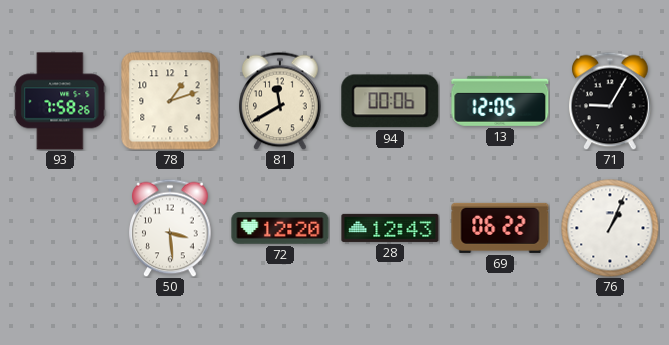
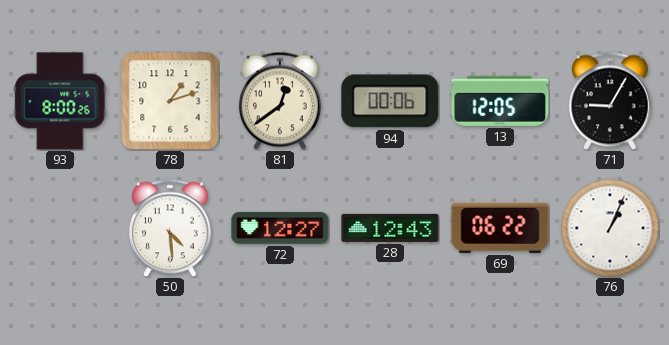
93: 7:58 -> 8:00 (60, 101)
81: 11:40 -> 12:39 (280, 101)
50: 3:29 -> 4:29 (170, 228)
72: 12:20 -> 12:27 (280, 228)
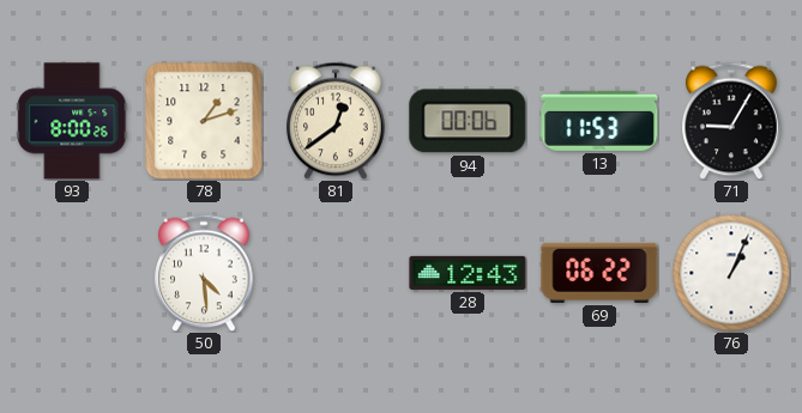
13: 12:05 -> 11:53 (599, 121)
72: 12:27 -> none (280, 228)
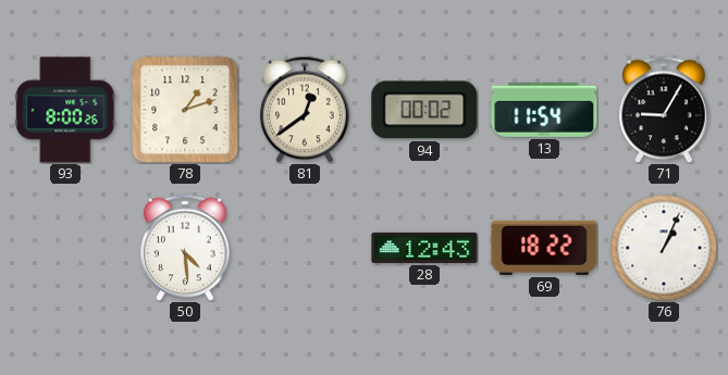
94: 00:06 -> 00:02 (424, 110)
13: 11:53 -> 11:54 (544, 110)
69: 06:22 -> 18:22 (544, 248)
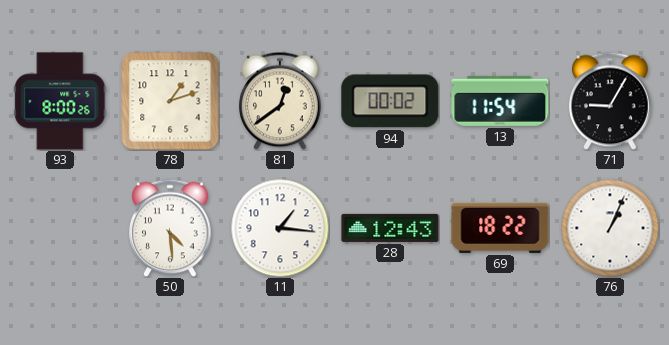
11: none -> 1:16 (280, 228)
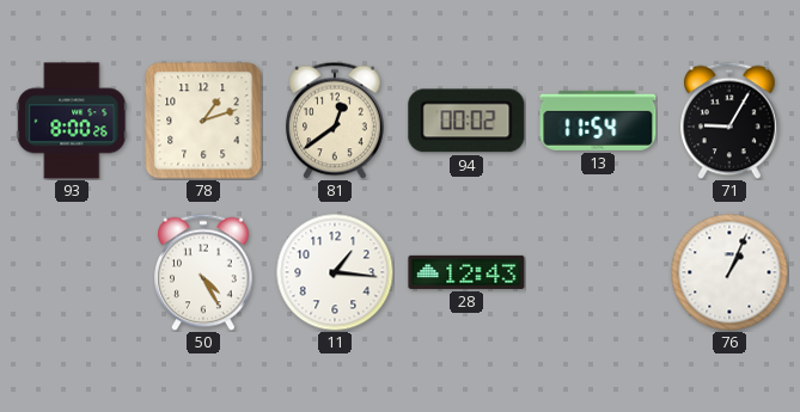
50: 4:29 -> 4:25 (203, 272)
69: 18:22 -> none (500, 228)
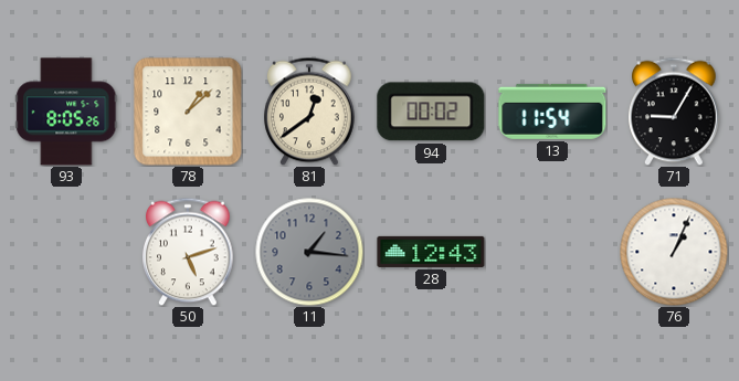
93: 8:00 -> 8:05 (66, 112)
78: 1:12 -> 1:08 (188, 112)
50: 4:25 -> 5:12 (188, 252)
11 dial: white -> grey (309, 252)
